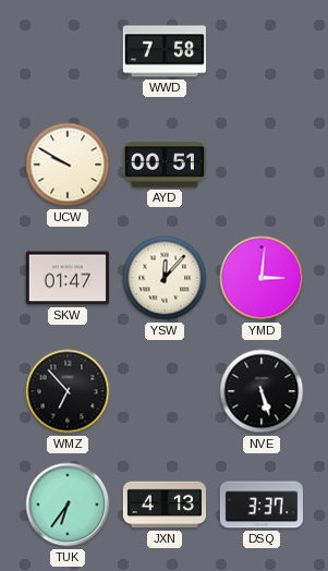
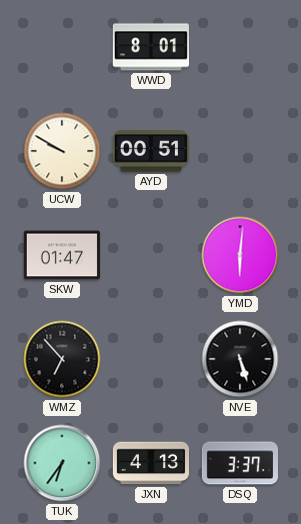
WWD: 7:58 -> 8:01 (151, 47)
YSW: 12:07 -> none (165, 278)
YMD: 3:01 -> 6:01 (240, 255)
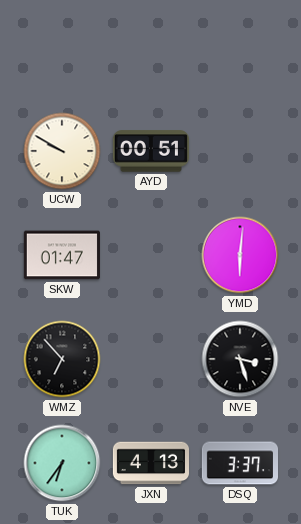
WWD: 8:01 -> none (151, 47)
NVE: 5:27 -> 3:27 (240, 359)
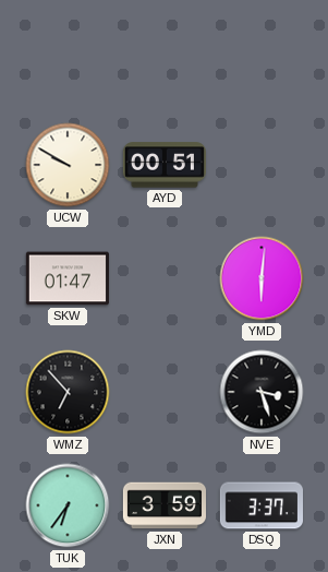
JXN: 4:13 -> 3:59 (163, 505)
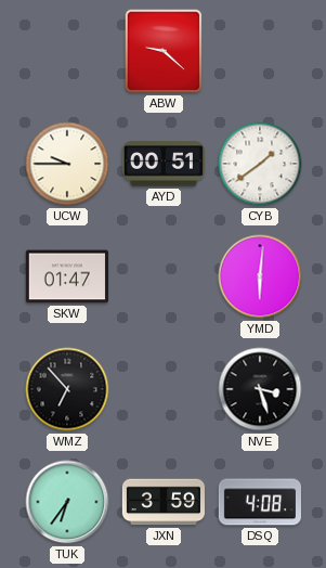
ABW: none -> 9:22 (164, 51)
UCW: 9:50 -> 9:45 (67, 164)
CYB: none -> 1:39 (260, 164)
DSQ: 3:37 -> 4:08 (259, 502)
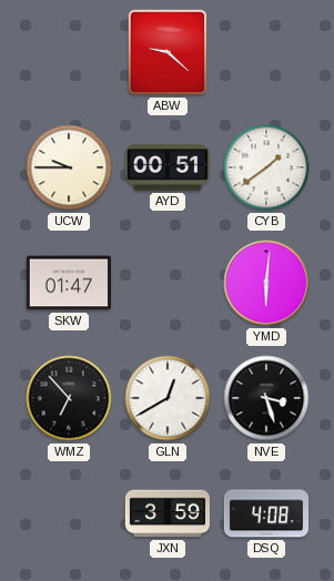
GLN: none -> 12:40 (168, 398)
TUK: 6:36 -> none (67, 502)
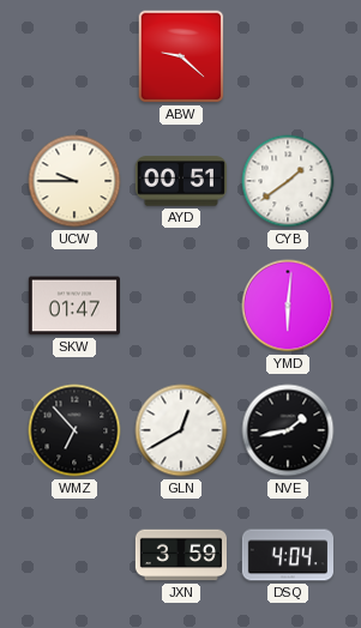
NVE: 3:27 -> 1:43 (288, 430)
DSQ: 4:08 -> 4:04 (287, 555)
